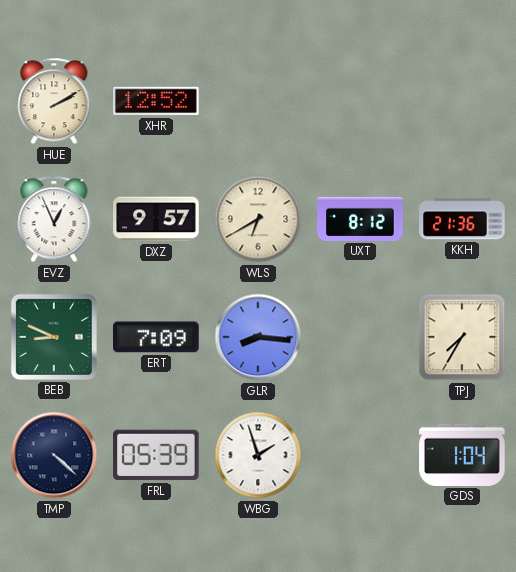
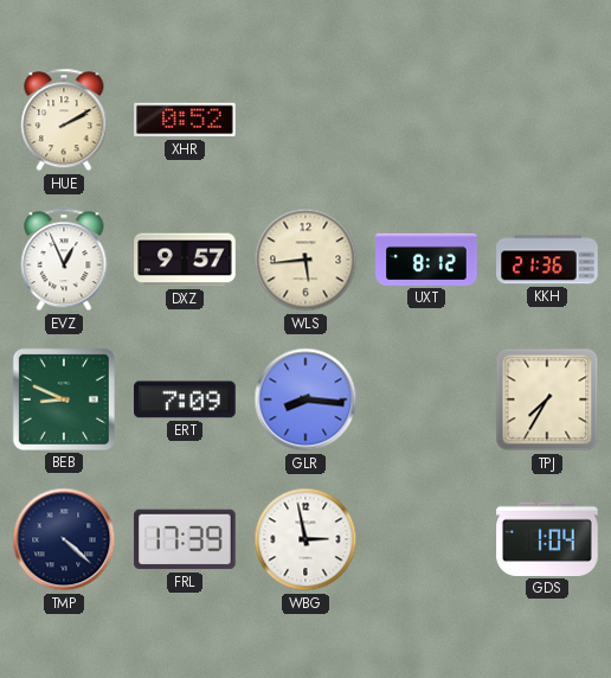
XHR: 12:52 -> 0:52 (185, 120)
WLS: 6:40 -> 5:44 (305, 260)
FRL: 05:39 -> 17:39 (185, 539)
WBG: 1:57 -> 2:58 (305, 539)
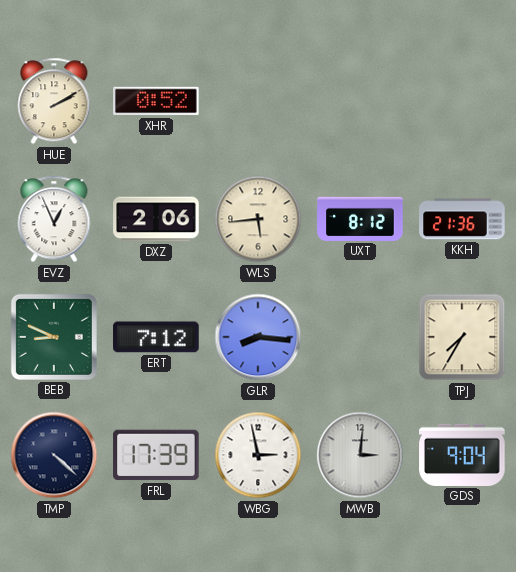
DXZ: 9:57 -> 2:06 (156, 219)
ERT: 7:09 -> 7:12 (156, 337)
MWB: none -> 3:01 (360, 455)
GDS: 1:04 -> 9:04 (462, 455)
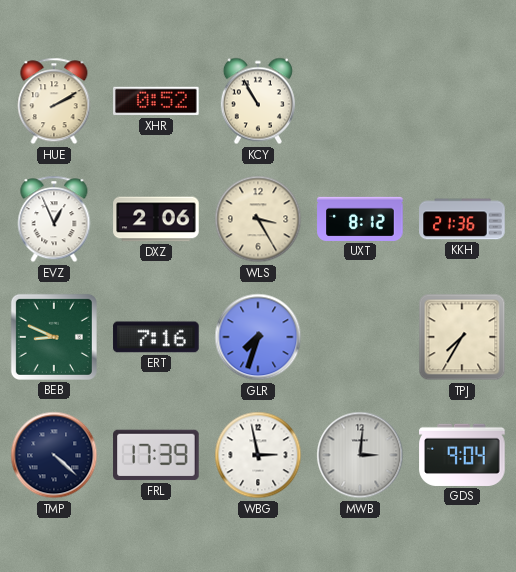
KCY: none -> 10:55 (258, 101)
WLS: 5:44 -> 3:25 (258, 219)
ERT: 7:12 -> 7:16 (156, 337)
GLR: 8:16 -> 7:33 (258, 337)
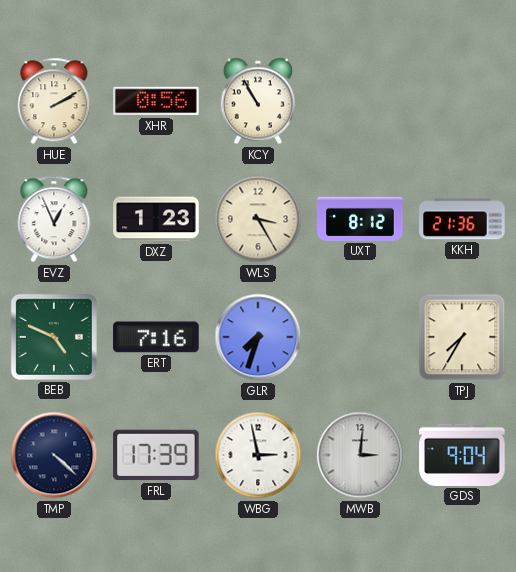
XHR: 0:52 -> 0:56 (156, 101)
DXZ: 2:06 -> 1:23 (156, 219)
BEB: 8:49 -> 4:49 (54, 337)
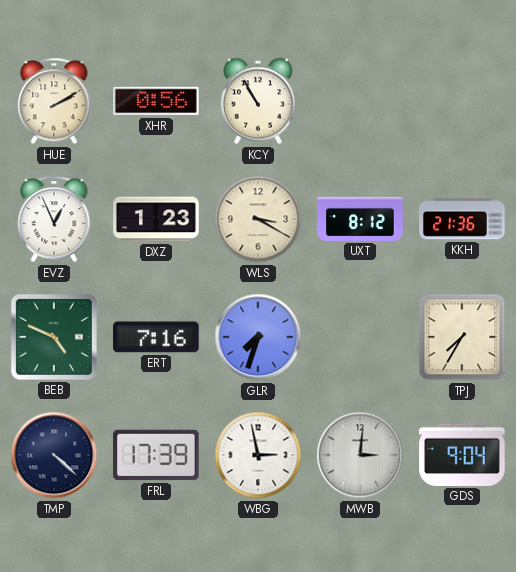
WLS: 3:25 -> 3:20 (258, 219)
